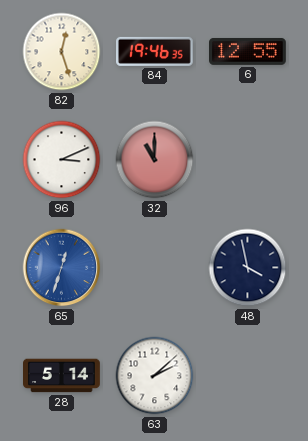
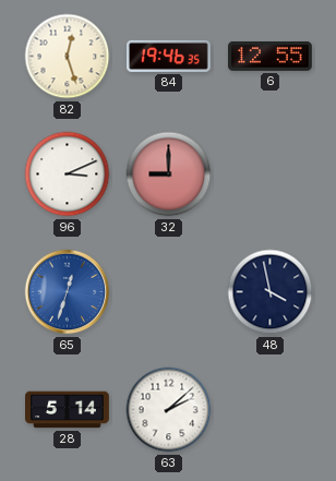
32: 11:00 -> 9:00 (169, 175)
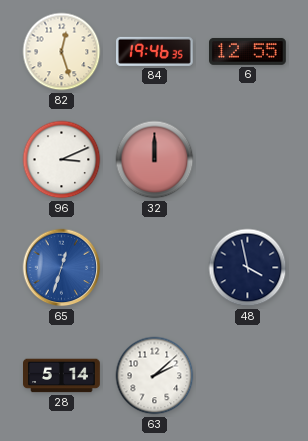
32: 9:00 -> 12:00 (155, 160)
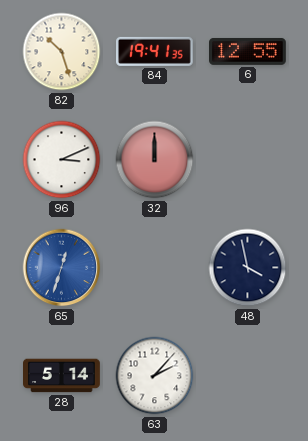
82: 12:27 -> 10:27 (62, 52)
84: 19:46 -> 19:41 (155, 51)
63: 2:08 -> 2:07 (155, 376)
